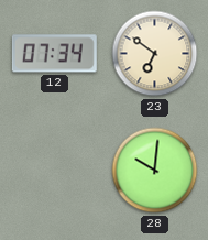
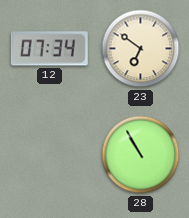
28: 10:01 -> 10:55 (141, 155)
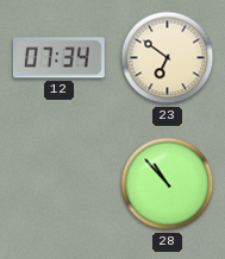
28: 10:55 -> 10:53 (168, 184)
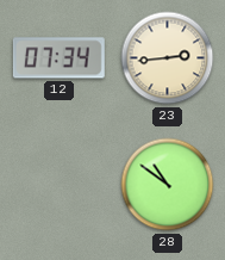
23: 6:51 -> 2:44 (168, 58)
28: 10:53 -> 10:51 (168, 185)
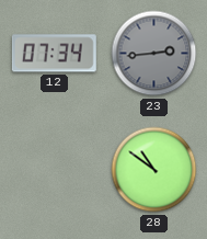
23 dial: cream -> grey (154, 54)
